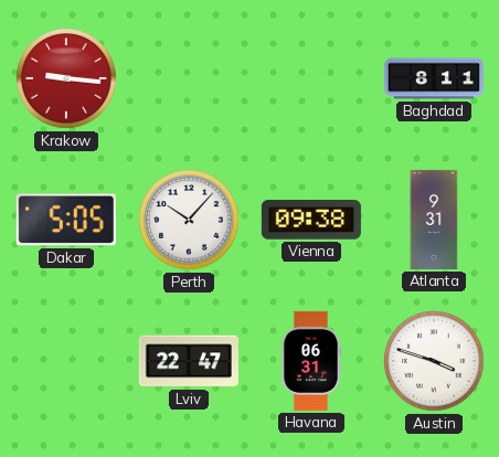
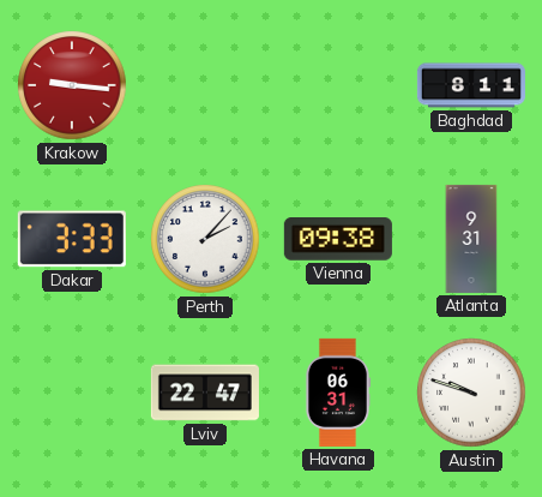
Dakar: 5:05 -> 3:33 (72, 239)
Perth: 10:07 -> 2:07 (205, 239)
Austin: 3:48 -> 9:48 (471, 393)
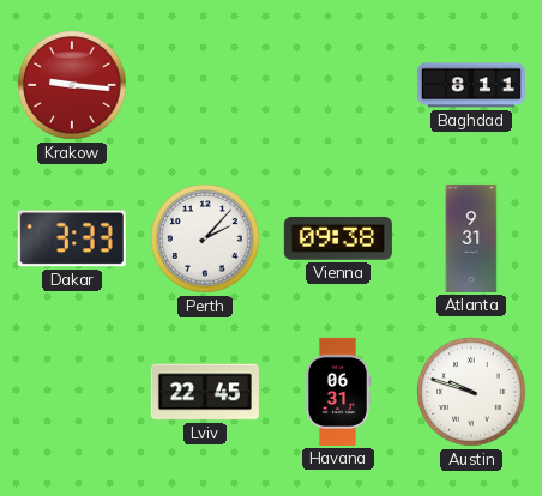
Lviv: 22:47 -> 22:45 (205, 392)
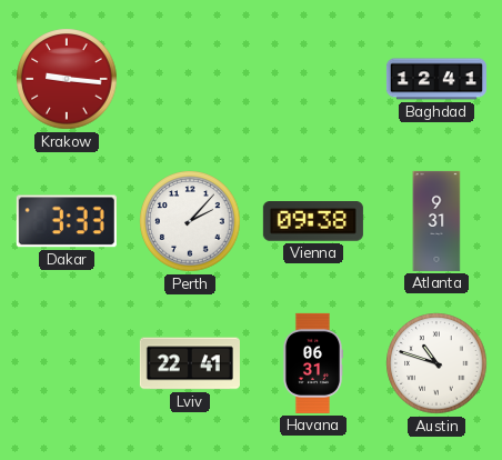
Baghdad: 8:11 -> 12:41 (436, 79)
Lviv: 22:45 -> 22:41 (190, 363)
Austin: 9:48 -> 10:48 (436, 363)
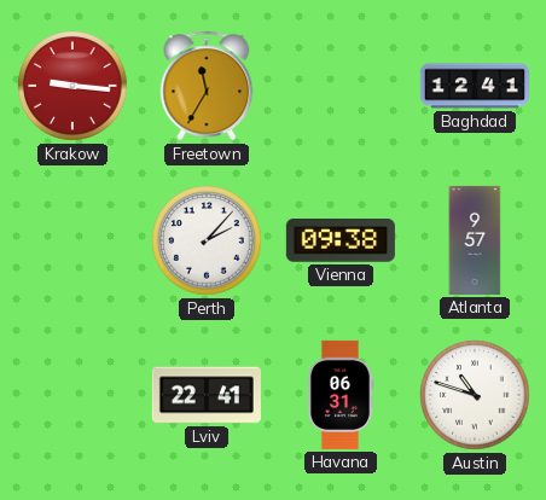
Freetown: none -> 11:35 (207, 86)
Dakar: 3:33 -> none (67, 221)
Atlanta: 9:31 -> 9:57 (475, 240)
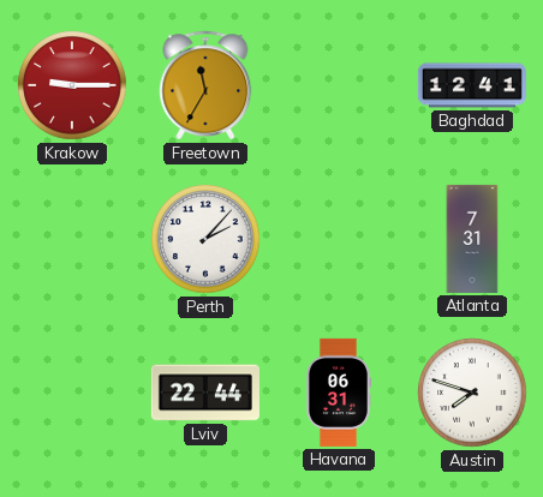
Krakow: 9:16 -> 9:15 (72, 85)
Vienna: 09:38 -> none (341, 242)
Atlanta: 9:57 -> 7:31 (472, 239)
Lviv: 22:41 -> 22:44 (205, 393)
Austin: 10:48 -> 7:48 (472, 393)
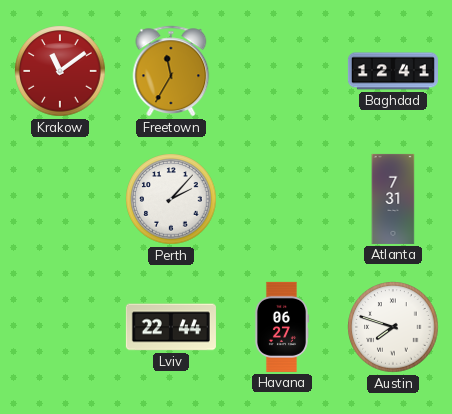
Krakow: 9:15 -> 11:09 (60, 71)
Havana: 06:31 -> 06:27 (281, 327)
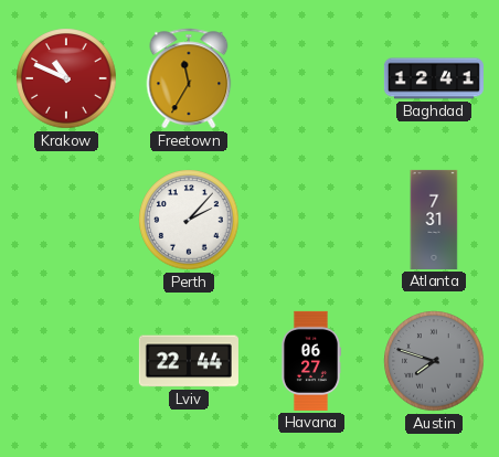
Krakow: 11:09 -> 10:49 (66, 78)
Austin dial: white -> grey (434, 361)
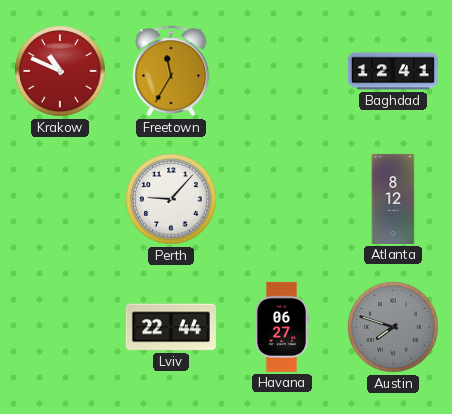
Perth: 2:07 -> 9:07 (171, 199)
Atlanta: 7:31 -> 8:12 (393, 199)
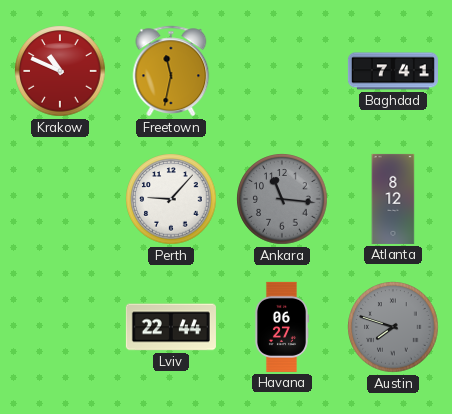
Freetown: 11:35 -> 11:32 (171, 71)
Baghdad: 12:41 -> 7:41 (393, 71)
Ankara: none -> 11:16 (282, 199)
